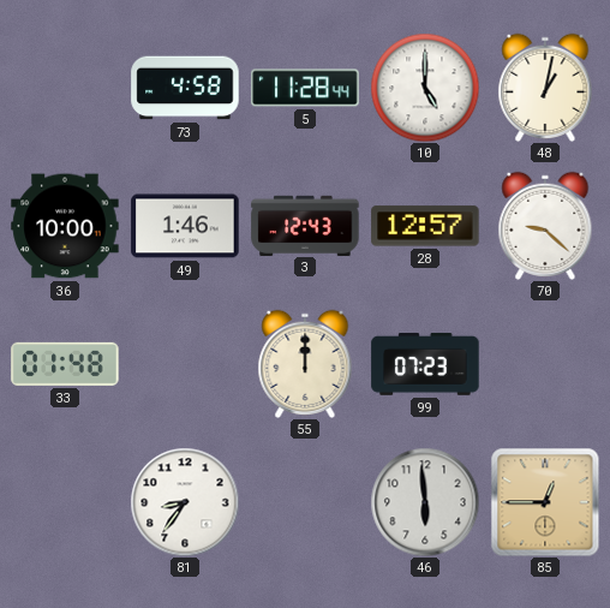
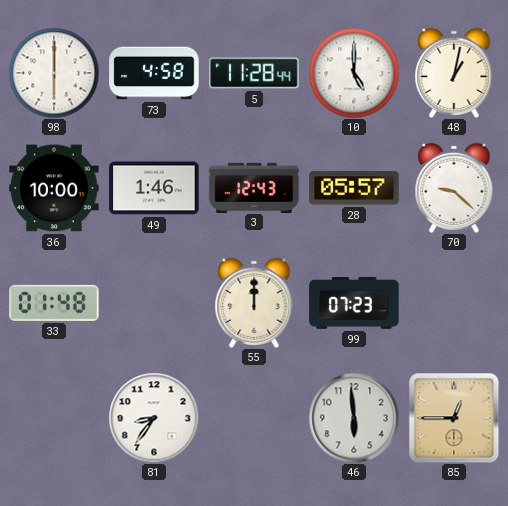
98: none -> 6:00 (54, 73)
28: 12:57 -> 05:57 (354, 188)
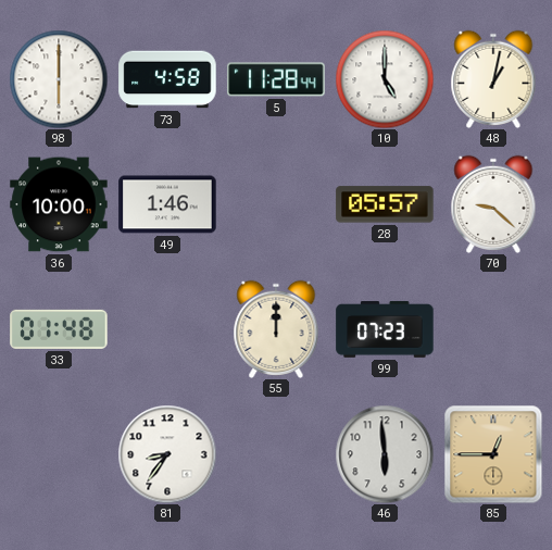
3: 12:43 -> none (254, 187)
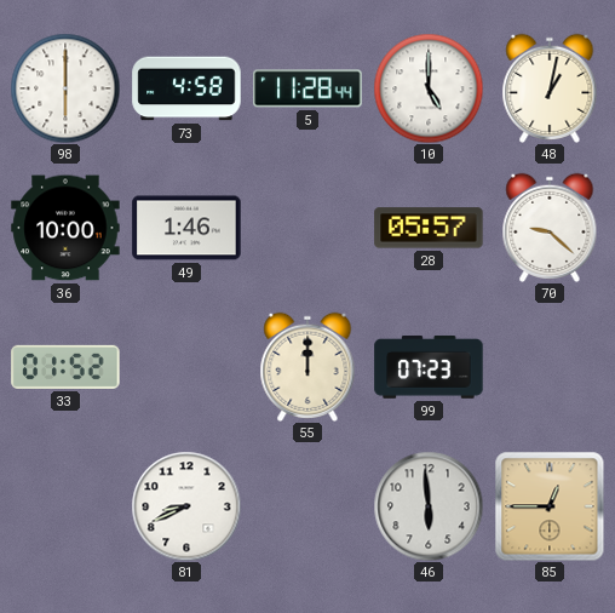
33: 01:48 -> 01:52 (65, 367)
81: 8:36 -> 8:41 (186, 506)
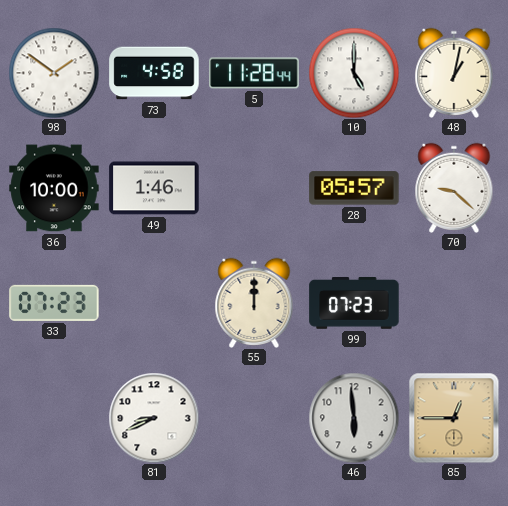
98: 6:00 -> 1:51 (54, 73)
33: 01:52 -> 07:23 (54, 303)
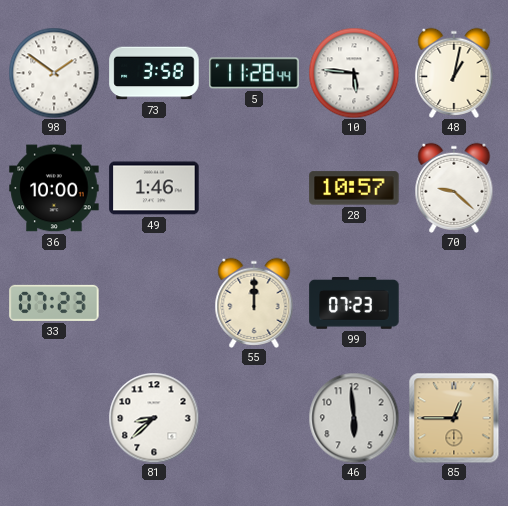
73: 4:58 -> 3:58 (154, 73)
10: 5:00 -> 5:46 (354, 73)
28: 05:57 -> 10:57 (354, 188)
81: 8:41 -> 8:38 (154, 418)
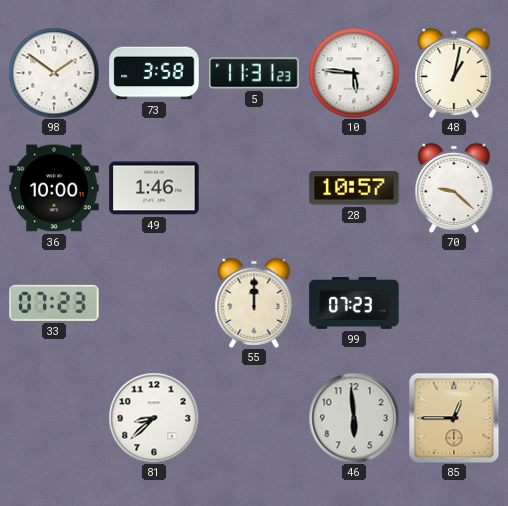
5: 11:28 -> 11:31 (254, 73)
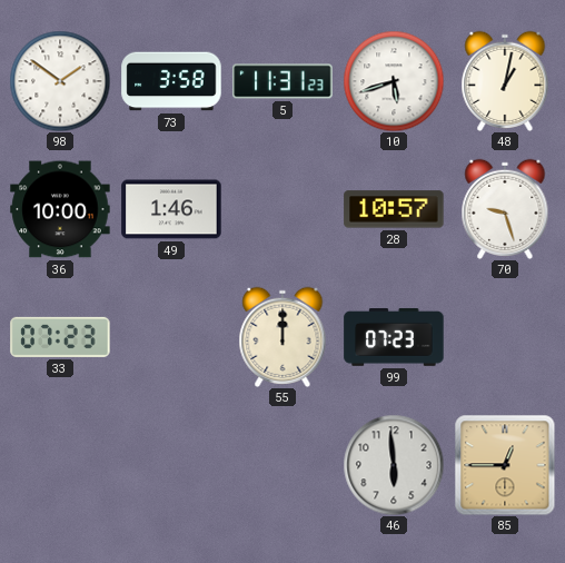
10: 5:46 -> 5:42 (394, 81)
70: 9:22 -> 9:27 (505, 209)
81: 8:38 -> none (154, 418)
